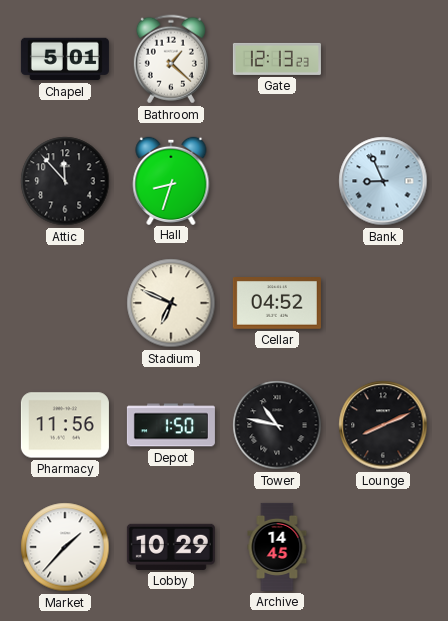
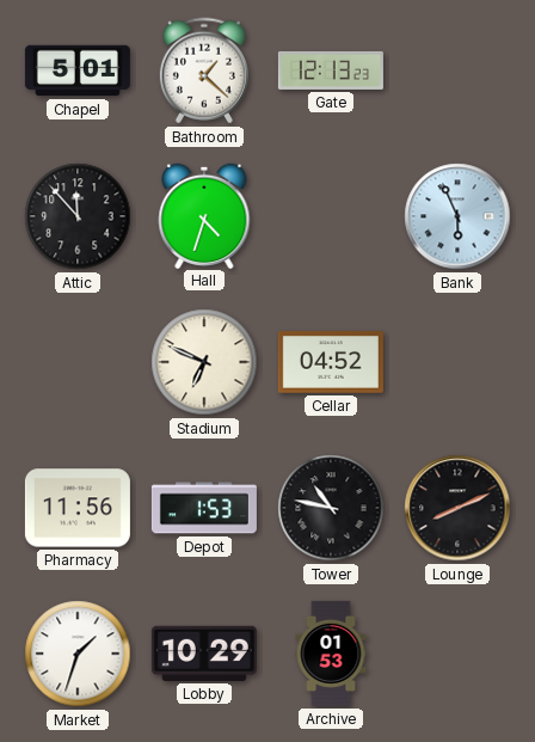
Hall: 8:33 -> 4:33 (204, 215)
Bank: 8:56 -> 5:56 (457, 216)
Depot: 1:50 -> 1:53 (204, 508)
Market: 1:37 -> 1:33 (78, 654)
Archive: 14:45 -> 01:53 (331, 654)
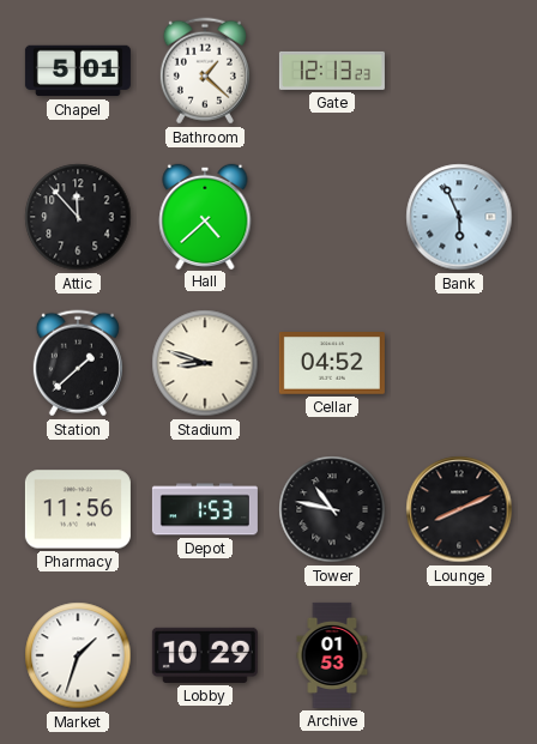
Hall: 4:33 -> 4:38 (205, 216)
Station: none -> 1:38 (78, 363)
Stadium: 6:49 -> 8:48 (205, 363)
